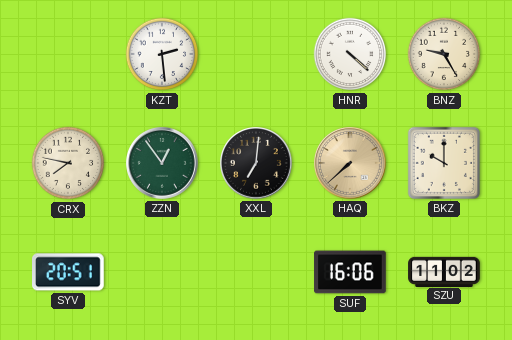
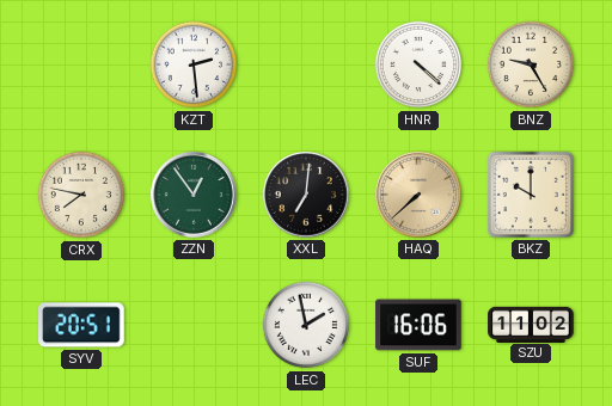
LEC: none -> 1:58 (306, 325)
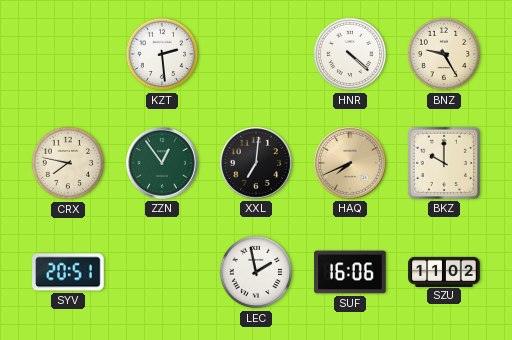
HAQ: 7:38 -> 7:41 (351, 164)
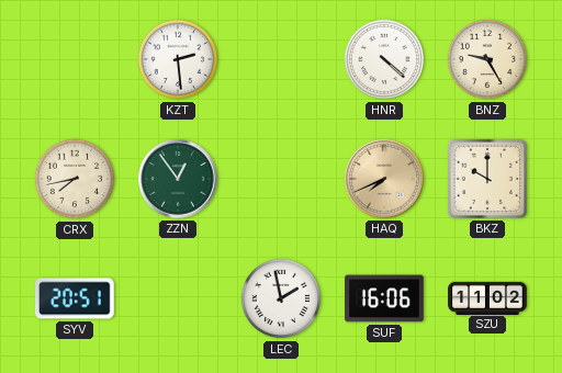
CRX: 7:47 -> 7:43 (75, 179)
XXL: 7:01 -> none (257, 164)
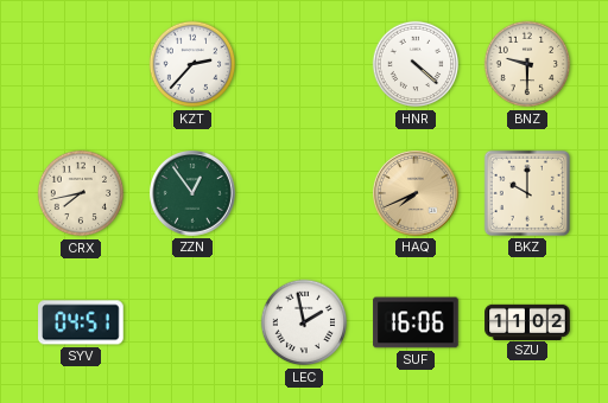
KZT: 2:29 -> 2:37 (192, 64)
BNZ: 9:25 -> 9:30 (527, 64)
SYV: 20:51 -> 04:51 (82, 322)
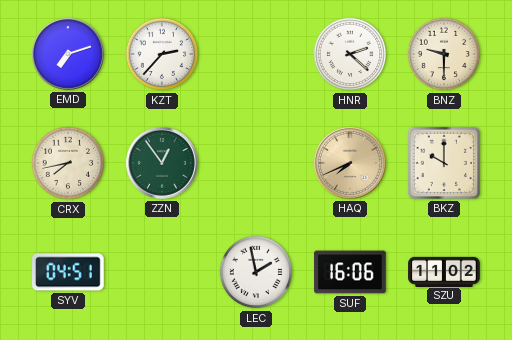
EMD: none -> 7:12 (69, 55)
HNR: 4:22 -> 2:22 (350, 54)
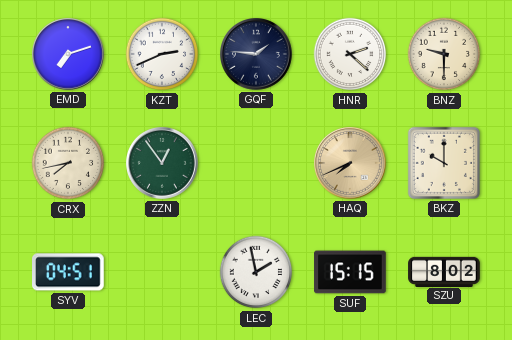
KZT: 2:37 -> 2:41 (162, 54)
GQF: none -> 1:46 (257, 55)
SUF: 16:06 -> 15:15 (350, 272)
SZU: 11:02 -> 8:02 (444, 271)
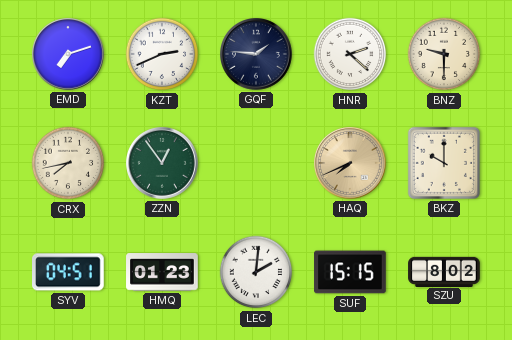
HMQ: none -> 01:23 (162, 272)
LEC: 1:58 -> 2:01 (256, 272)
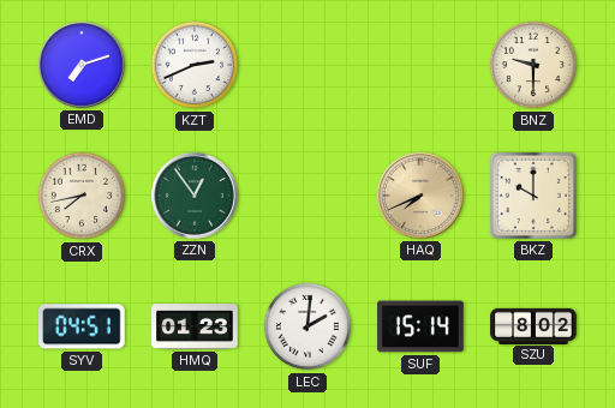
GQF: 1:46 -> none (257, 55)
HNR: 2:22 -> none (350, 54)
SUF: 15:15 -> 15:14 (420, 326)
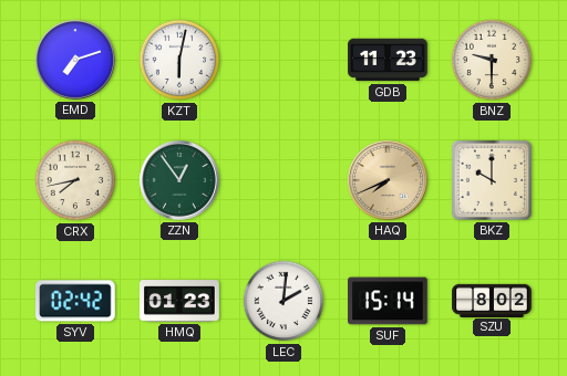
KZT: 2:41 -> 6:02 (179, 60)
GDB: none -> 11:23 (388, 60)
SYV: 04:51 -> 02:42 (76, 301)
